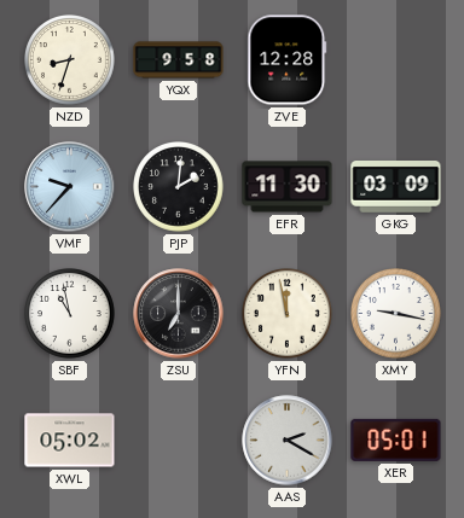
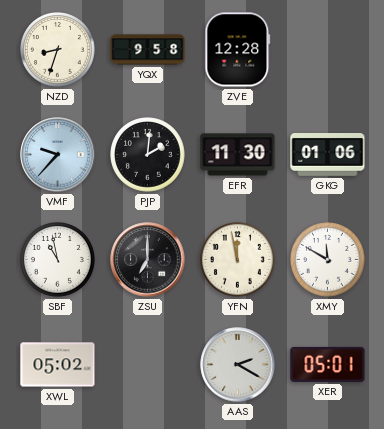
GKG: 03:09 -> 01:06 (328, 155)
XMY: 9:17 -> 11:50 (328, 260)
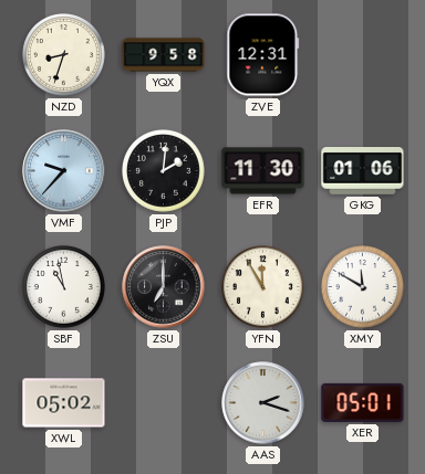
ZVE: 12:28 -> 12:31 (263, 55)
YFN: 11:58 -> 11:55 (263, 287)
AAS: 2:20 -> 2:18 (263, 403)
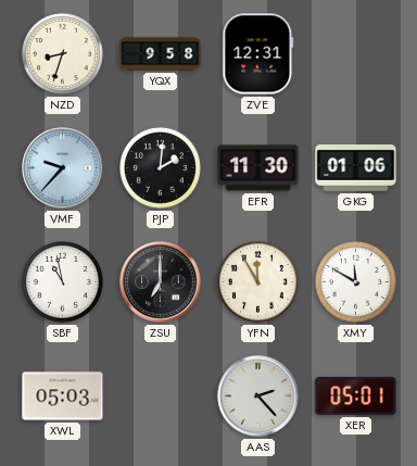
XWL: 05:02 -> 05:03 (63, 396)
AAS: 2:18 -> 2:23 (258, 396)
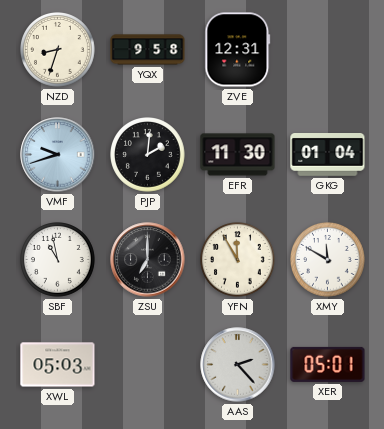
VMF: 9:37 -> 9:42 (58, 155)
GKG: 01:06 -> 01:04 (328, 155)
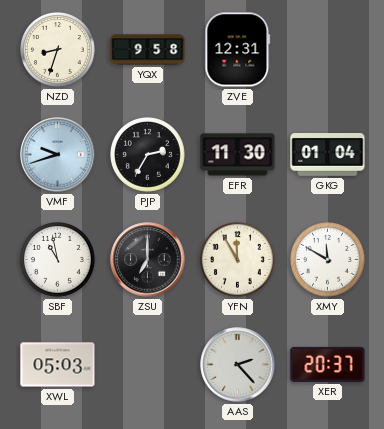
PJP: 2:01 -> 2:35 (148, 155)
XER: 05:01 -> 20:37 (328, 364)
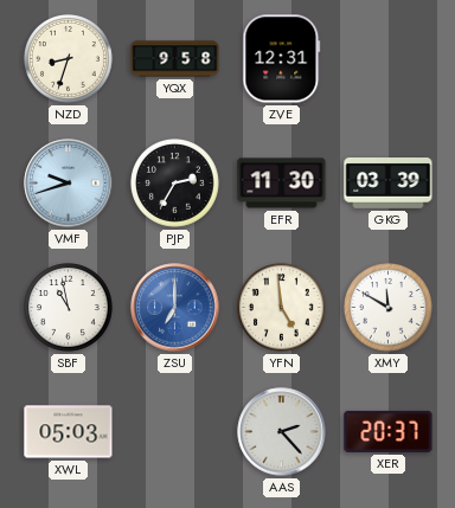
GKG: 01:04 -> 03:39 (389, 184)
ZSU dial: black -> blue (175, 308)
YFN: 11:55 -> 4:59 (282, 308)
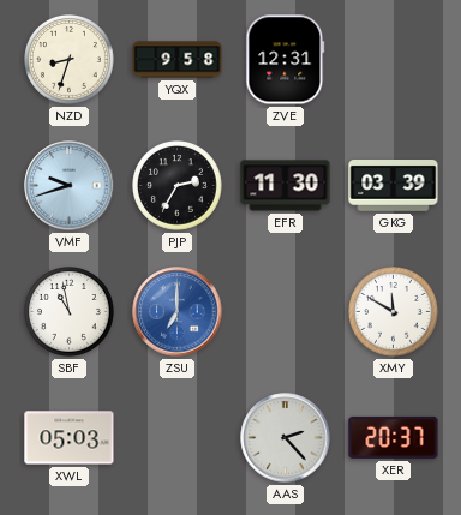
YFN: 4:59 -> none (282, 308)
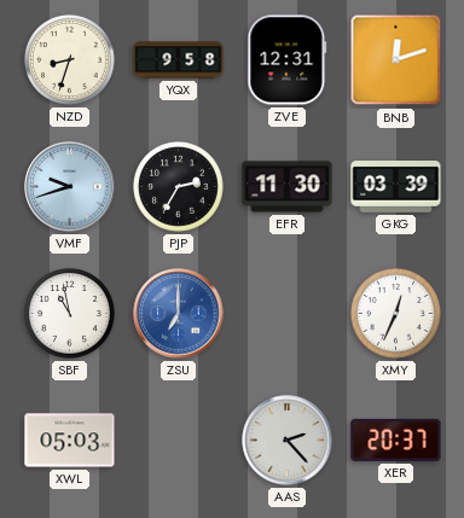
BNB: none -> 12:12 (396, 60)
XMY: 11:50 -> 12:34 (396, 314)
